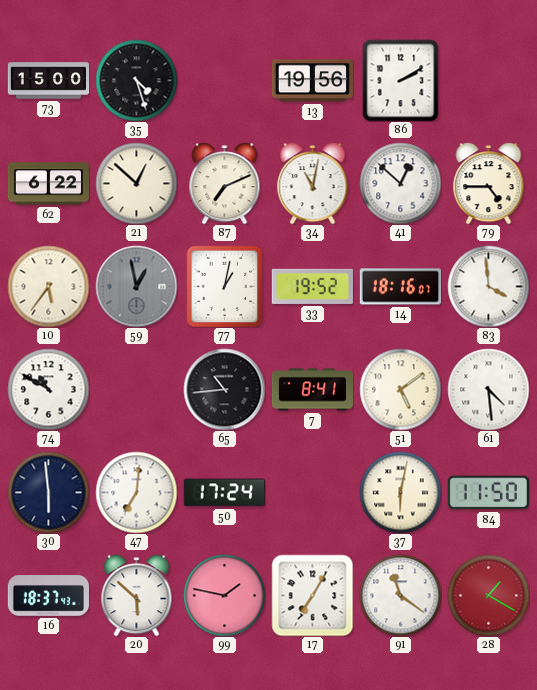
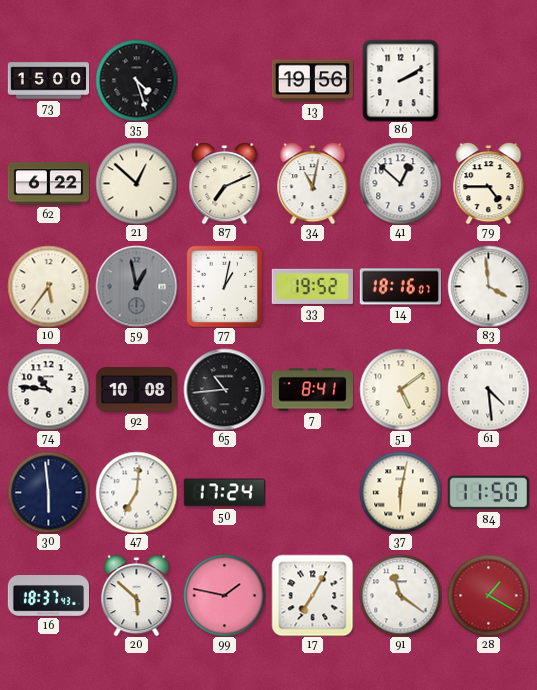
74: 10:50 -> 10:46 (48, 389)
92: none -> 10:08 (136, 389)
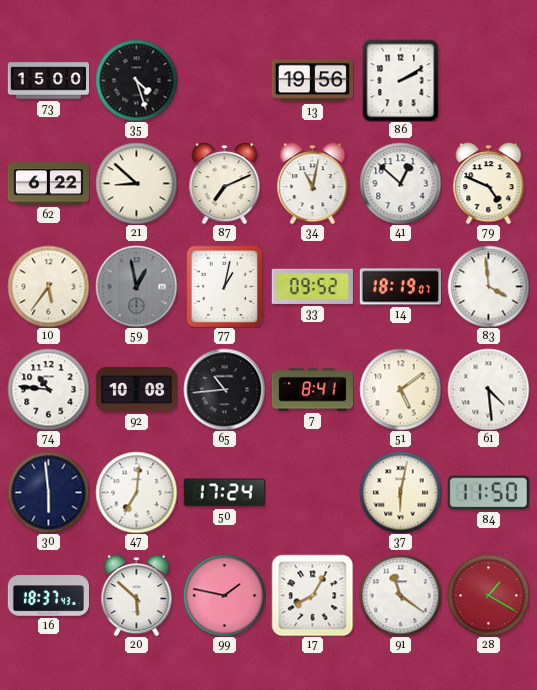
21: 12:52 -> 8:52 (136, 183)
79: 4:45 -> 4:49 (489, 183)
33: 19:52 -> 09:52 (312, 286)
14: 18:16 -> 18:19 (400, 287)
17: 7:05 -> 8:05 (312, 595)
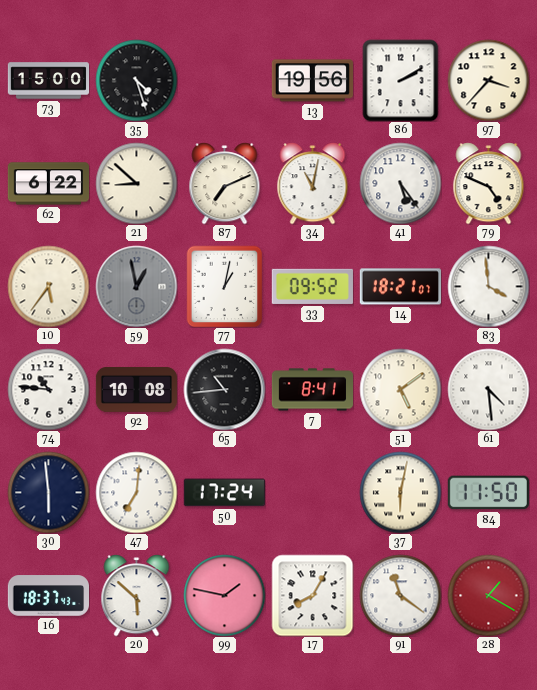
97: none -> 3:37 (488, 80)
41: 12:52 -> 5:24 (400, 183)
14: 18:19 -> 18:21 (400, 287)
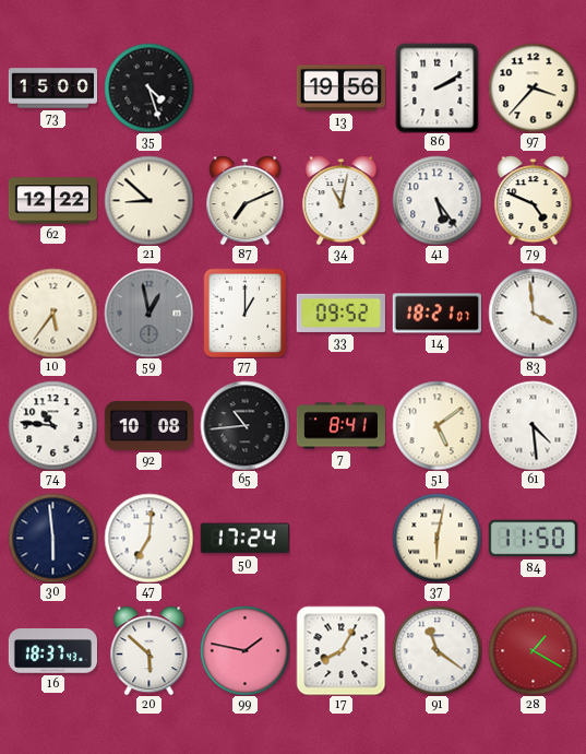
62: 6:22 -> 12:22 (52, 201)
77: 1:02 -> 1:00 (246, 313)
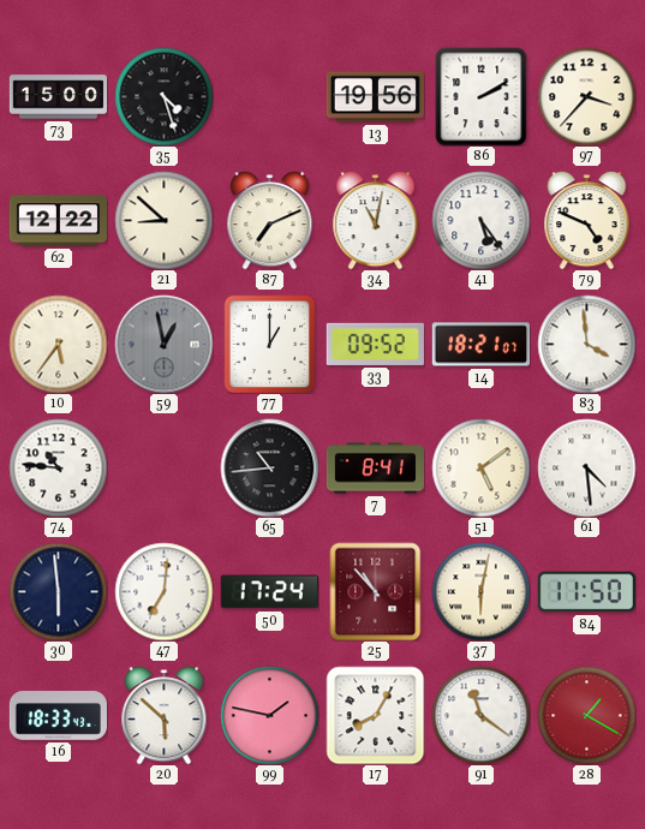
92: 10:08 -> none (148, 425)
25: none -> 10:53 (376, 591)
16: 18:37 -> 18:33 (58, 716)
